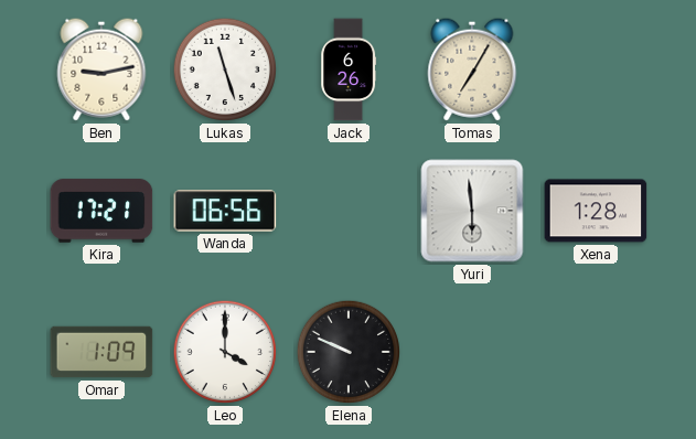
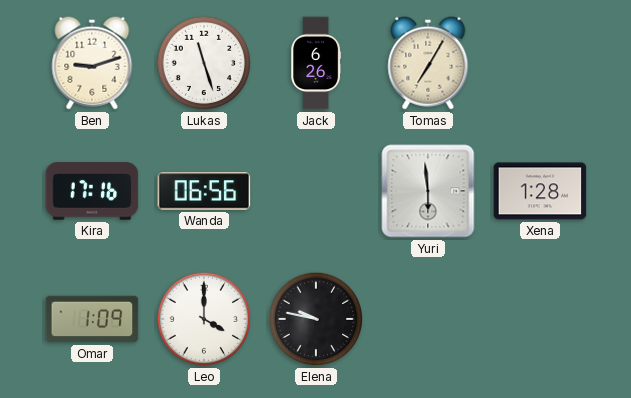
Ben: 9:13 -> 9:12 (92, 63)
Kira: 17:21 -> 17:16 (92, 191)
Elena: 9:49 -> 9:47 (316, 319)
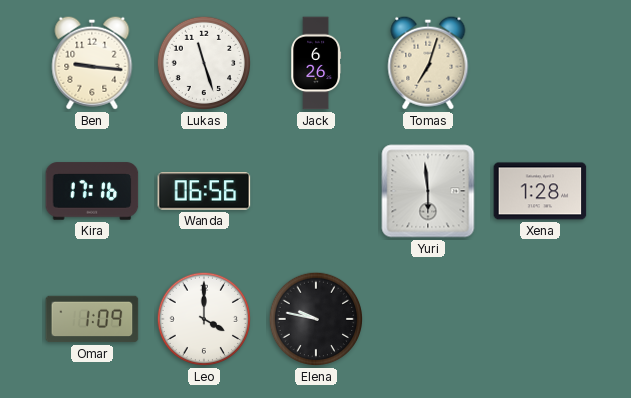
Ben: 9:12 -> 9:16 (92, 63)
Tomas: 7:05 -> 7:03 (428, 63)
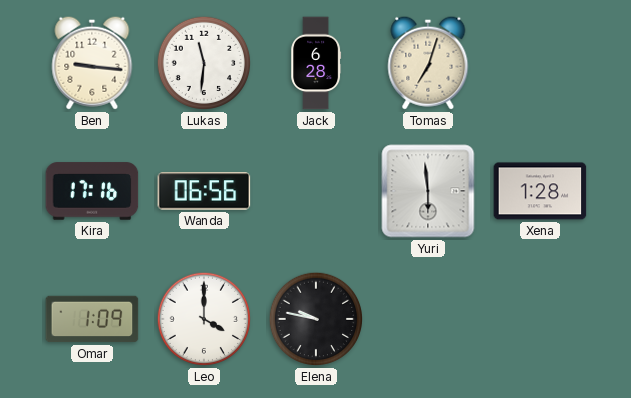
Lukas: 11:27 -> 11:31 (204, 63)
Jack: 6:26 -> 6:28 (316, 63)
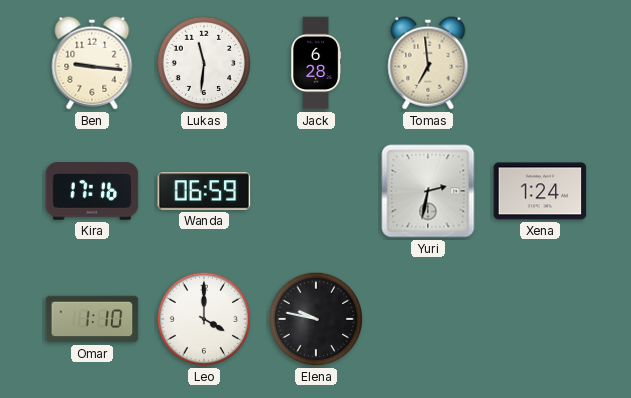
Tomas: 7:03 -> 6:59 (428, 63)
Wanda: 06:56 -> 06:59 (204, 191)
Yuri: 5:59 -> 2:32 (428, 191)
Xena: 1:28 -> 1:24 (540, 191)
Omar: 1:09 -> 1:10 (92, 319)
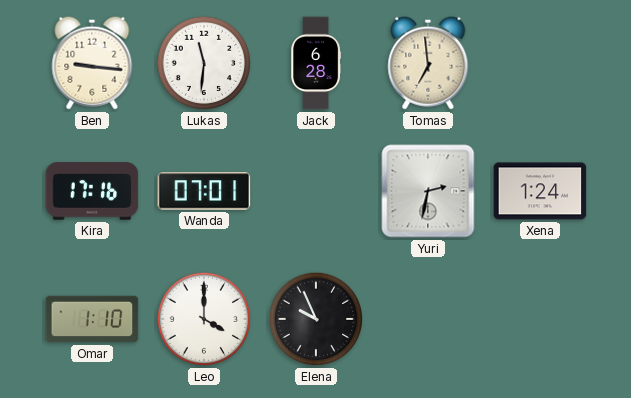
Wanda: 06:59 -> 07:01 (204, 191)
Elena: 9:47 -> 9:56 (316, 319)
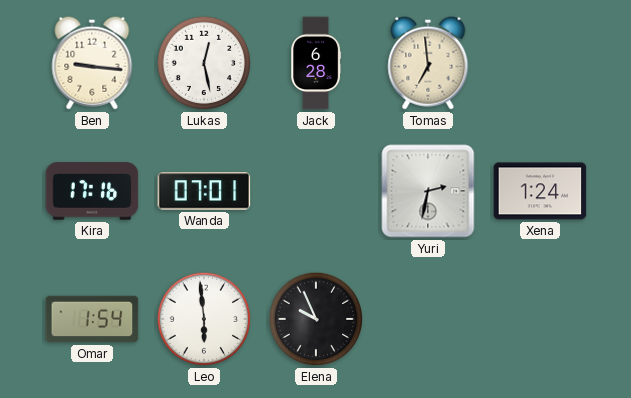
Lukas: 11:31 -> 12:28 (204, 63)
Omar: 1:10 -> 1:54 (92, 319)
Leo: 4:00 -> 5:59 (204, 319)
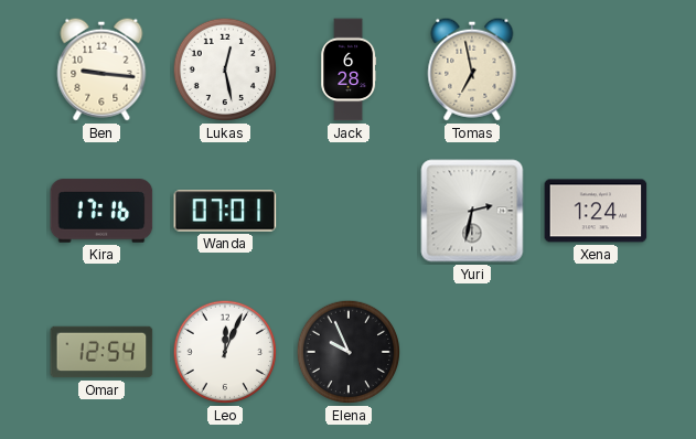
Tomas: 6:59 -> 6:58 (472, 69)
Omar: 1:54 -> 12:54 (101, 352)
Leo: 5:59 -> 12:04 (225, 352)
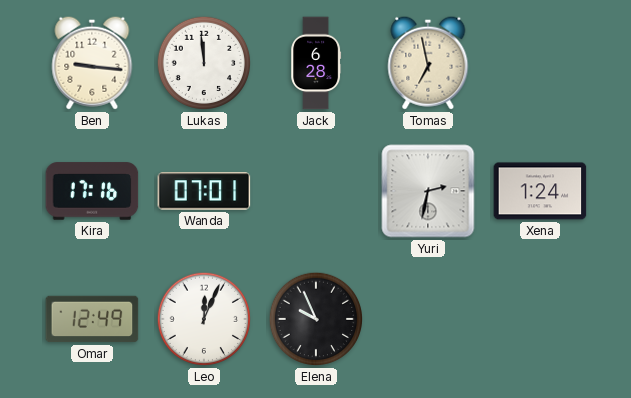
Lukas: 12:28 -> 11:59 (204, 63)
Omar: 12:54 -> 12:49 (92, 319)
